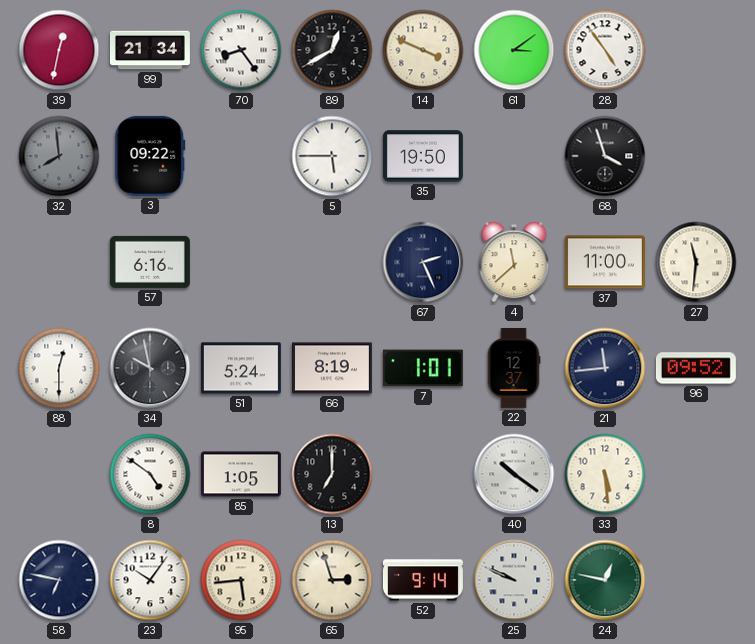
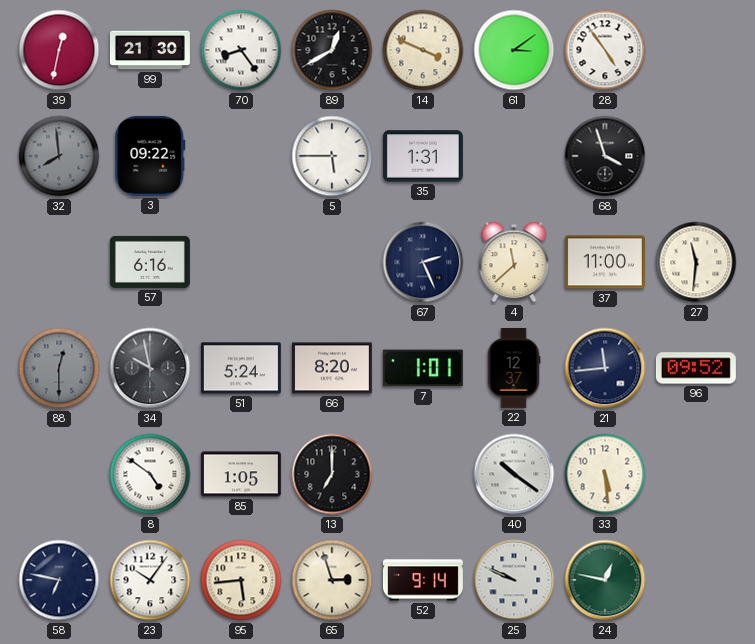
99: 21:34 -> 21:30 (150, 50)
35: 19:50 -> 1:31 (423, 156)
88 dial: white -> grey (59, 368)
66: 8:19 -> 8:20 (332, 368)
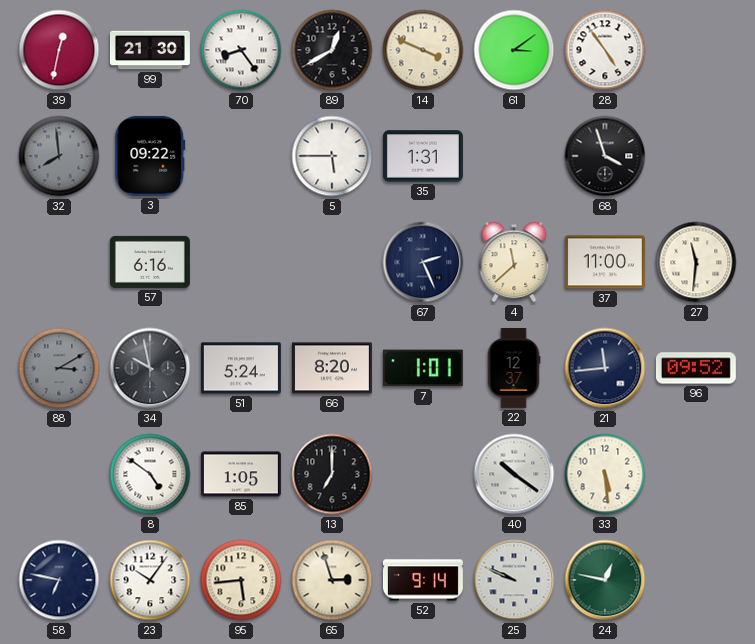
88: 12:30 -> 3:10 (59, 368)
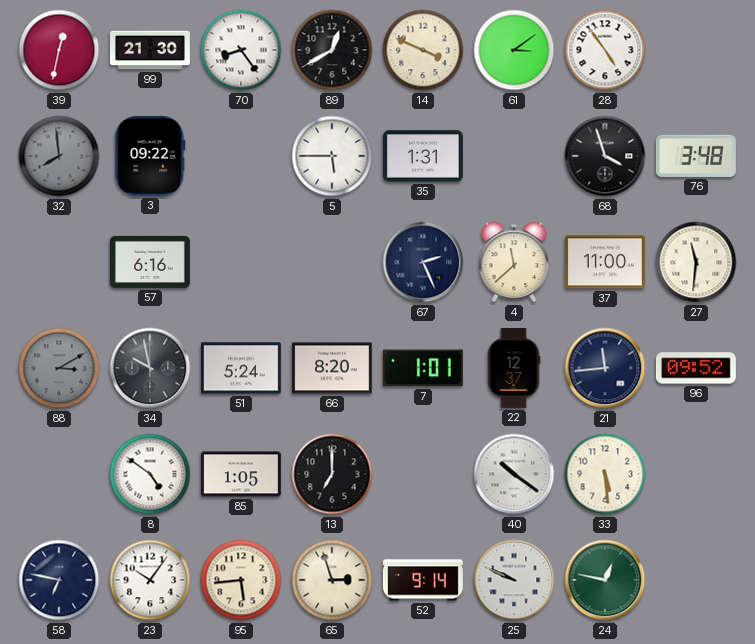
76: none -> 3:48 (696, 156)
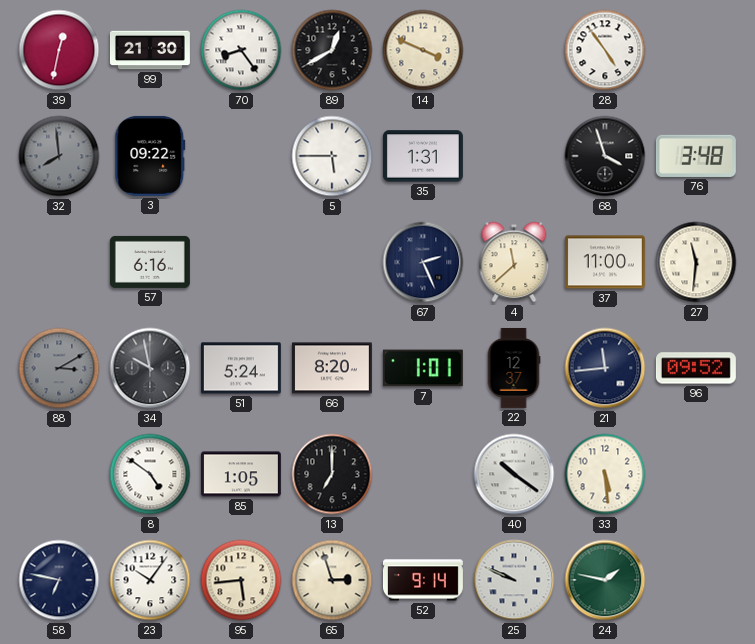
61: 3:09 -> none (514, 50)
24: 12:47 -> 1:47 (605, 580)
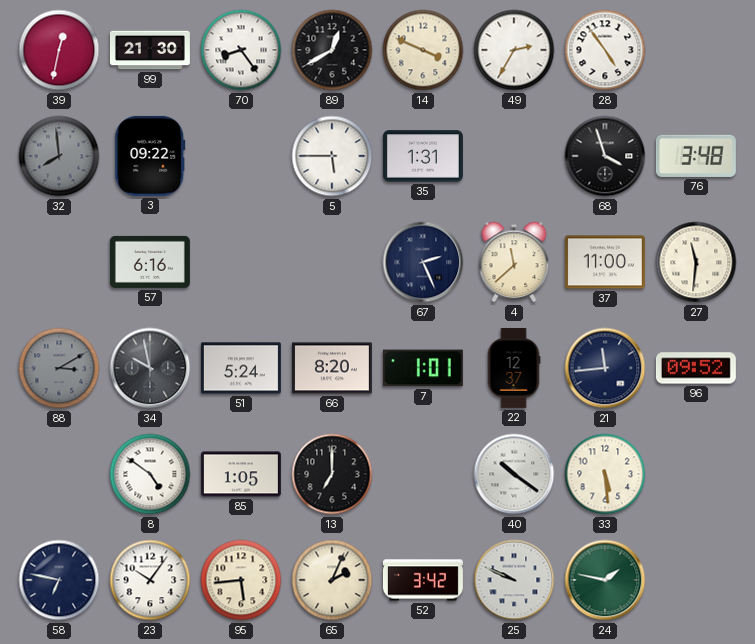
49: none -> 2:35 (514, 50)
65: 2:57 -> 2:04 (332, 580)
52: 9:14 -> 3:42 (423, 580)
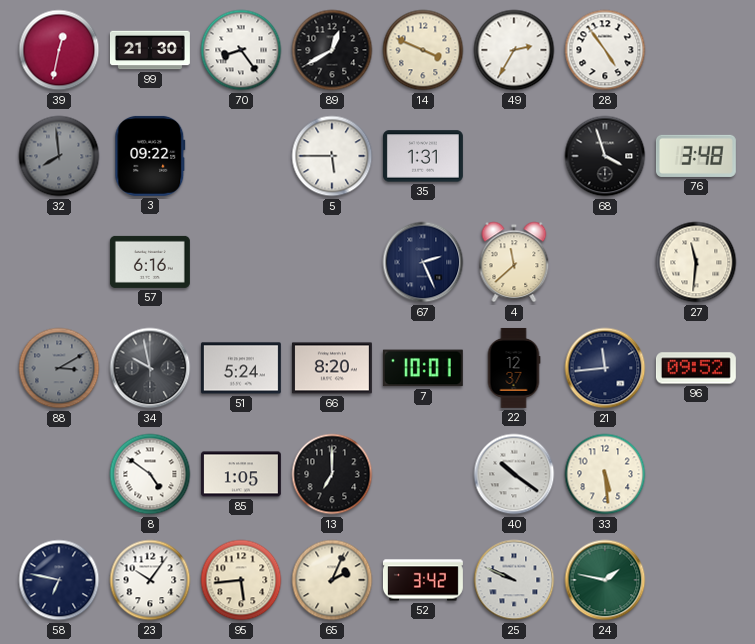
37: 11:00 -> none (605, 262)
7: 1:01 -> 10:01 (423, 368)
